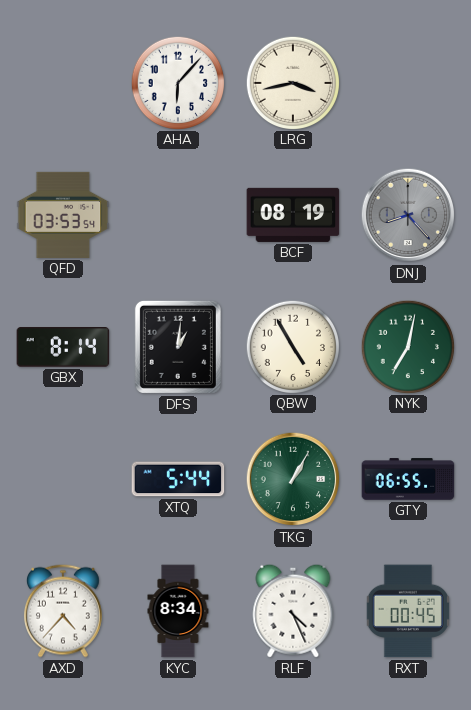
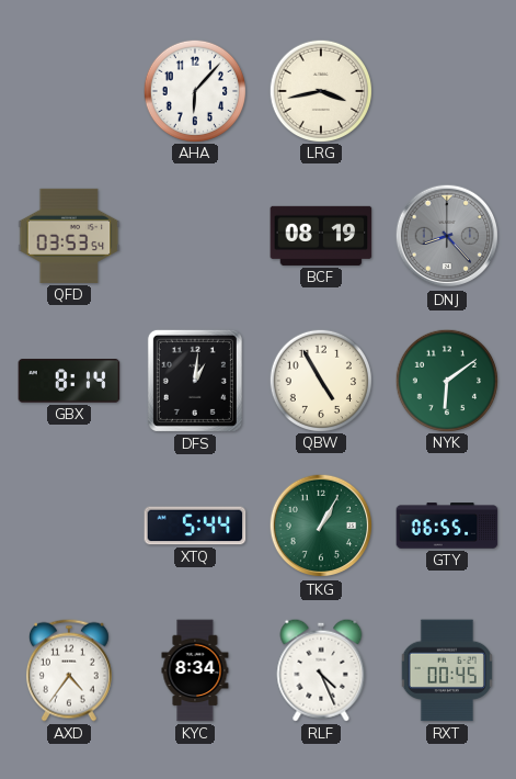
NYK: 7:02 -> 6:09 (446, 380)
AXD: 4:37 -> 4:36 (69, 670)
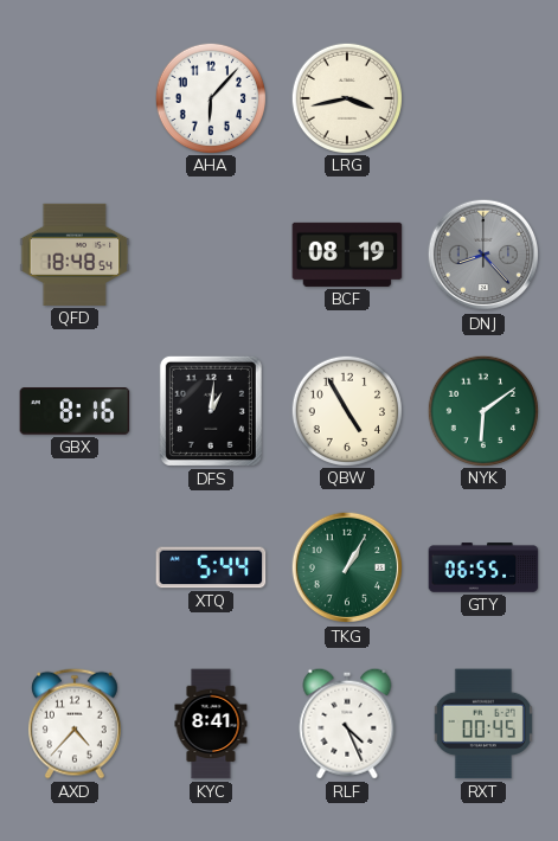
QFD: 03:53 -> 18:48 (75, 255)
GBX: 8:14 -> 8:16 (75, 411)
AXD: 4:36 -> 4:37 (75, 724)
KYC: 8:34 -> 8:41 (211, 724)
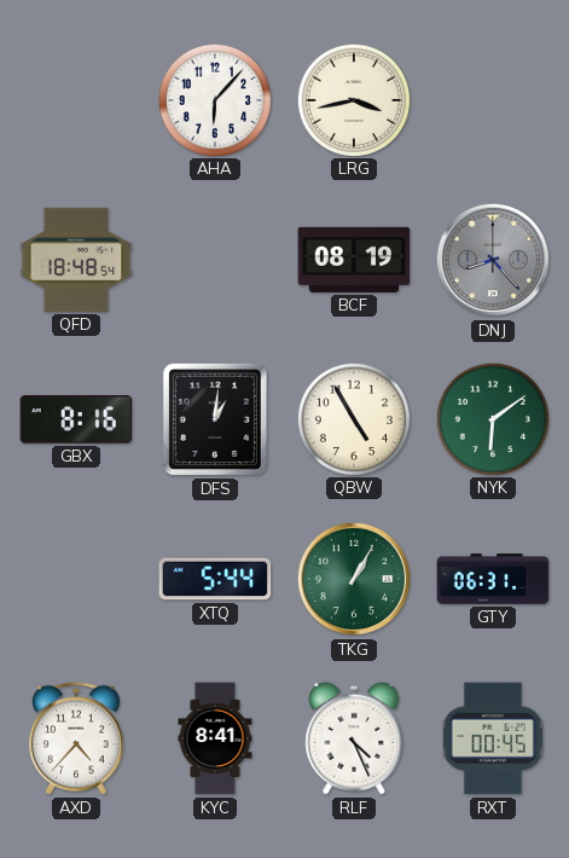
GTY: 06:55 -> 06:31 (493, 579)
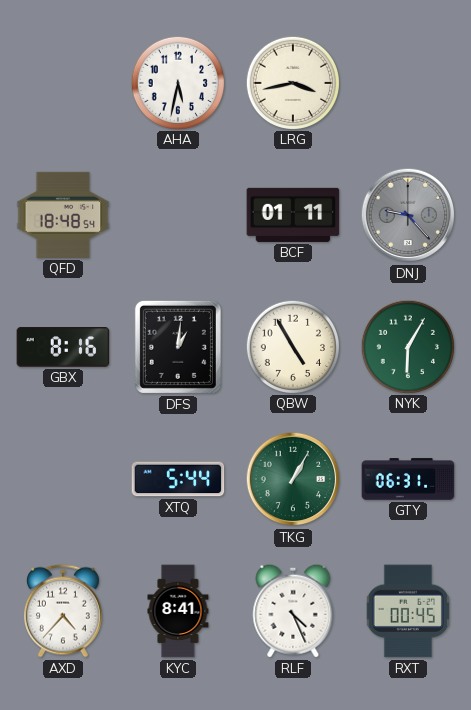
AHA: 6:07 -> 5:32 (177, 82)
BCF: 08:19 -> 01:11 (293, 215)
DNJ: 8:23 -> 9:23 (408, 215)
NYK: 6:09 -> 6:05 (407, 346)
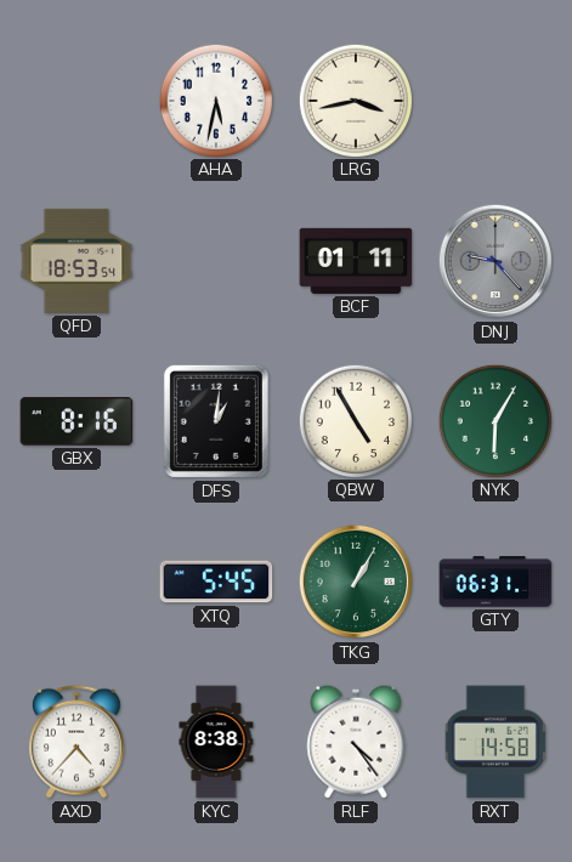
QFD: 18:48 -> 18:53 (77, 261)
XTQ: 5:44 -> 5:45 (216, 582)
KYC: 8:41 -> 8:38 (216, 742)
RLF: 4:26 -> 4:24 (356, 742)
RXT: 00:45 -> 14:58 (495, 742)
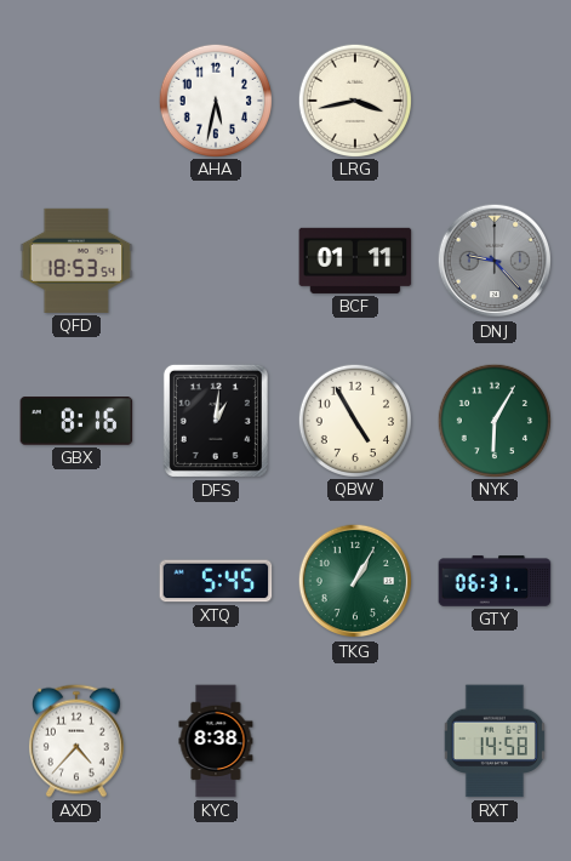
RLF: 4:24 -> none (356, 742)
